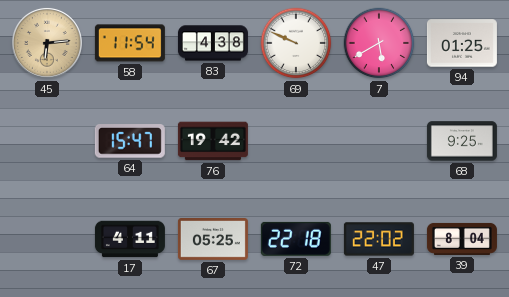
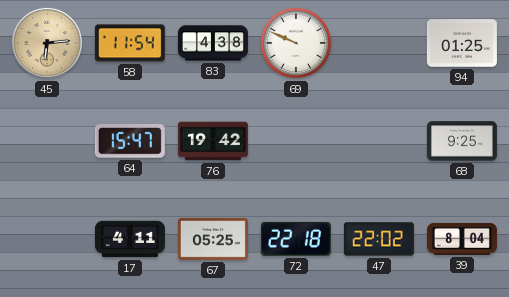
7: 5:40 -> none (379, 43)
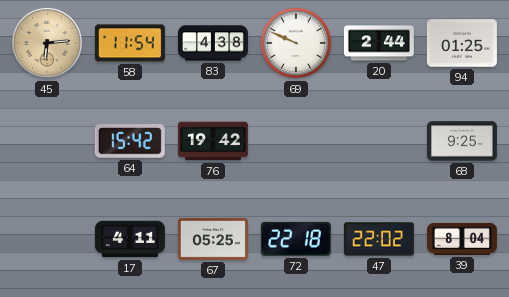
20: none -> 2:44 (379, 43)
64: 15:47 -> 15:42 (130, 141)
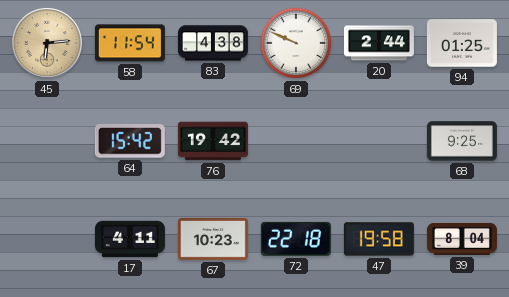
67: 05:25 -> 10:23 (213, 240)
47: 22:02 -> 19:58 (379, 239)
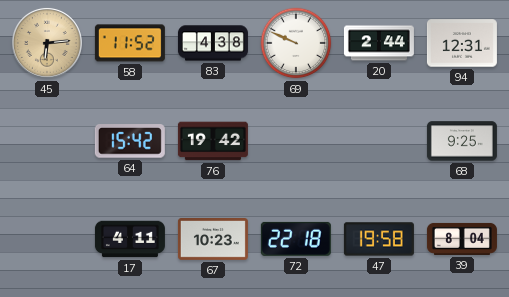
58: 11:54 -> 11:52 (130, 43)
94: 01:25 -> 12:31 (462, 43)
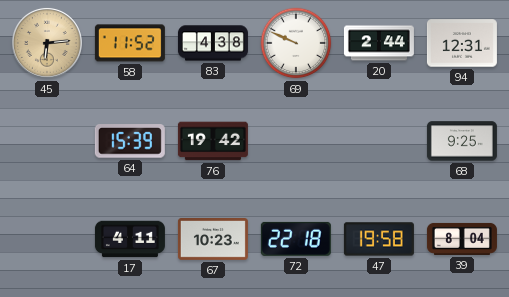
64: 15:42 -> 15:39 (130, 141)
